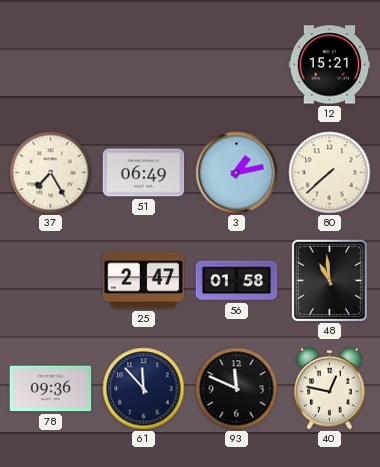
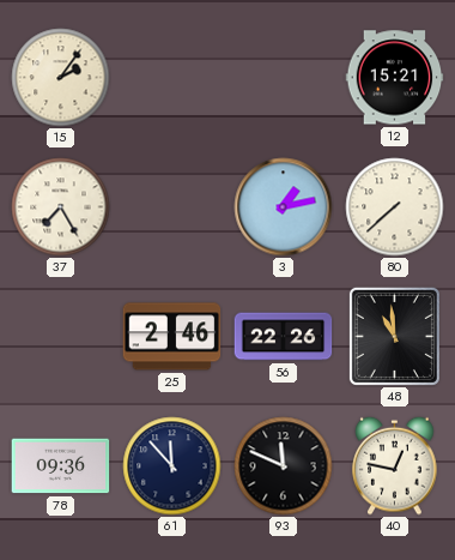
15: none -> 2:06 (61, 78)
51: 06:49 -> none (144, 173)
25: 2:47 -> 2:46 (172, 337)
56: 01:58 -> 22:26 (284, 337)
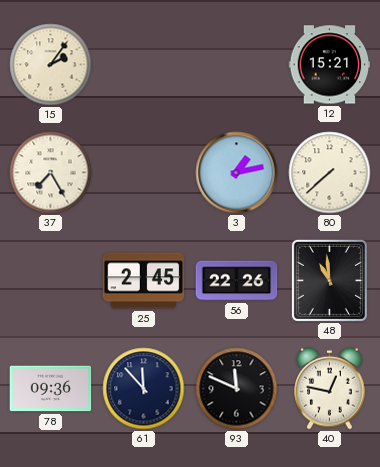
25: 2:46 -> 2:45 (144, 281)
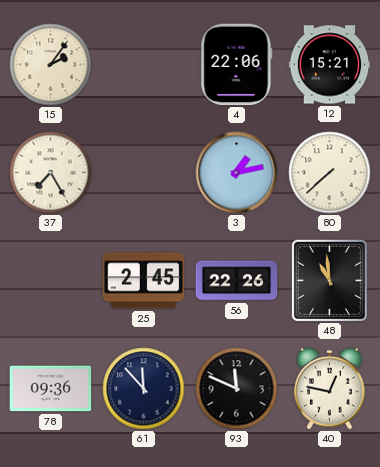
4: none -> 22:06 (237, 65)
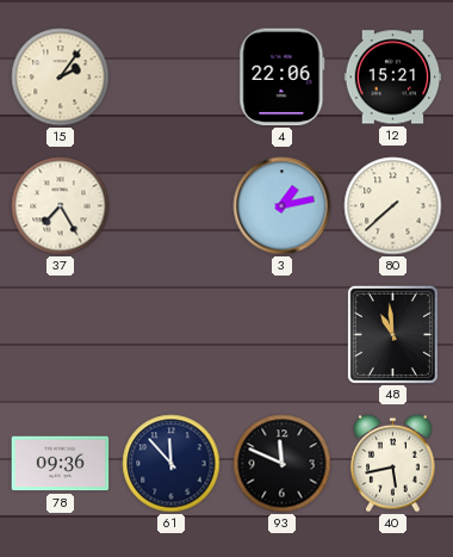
25: 2:45 -> none (144, 281)
56: 22:26 -> none (237, 281)
40: 12:47 -> 5:43 (393, 463)
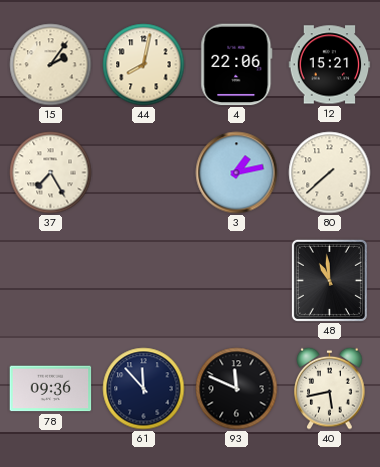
44: none -> 8:02 (144, 65)
